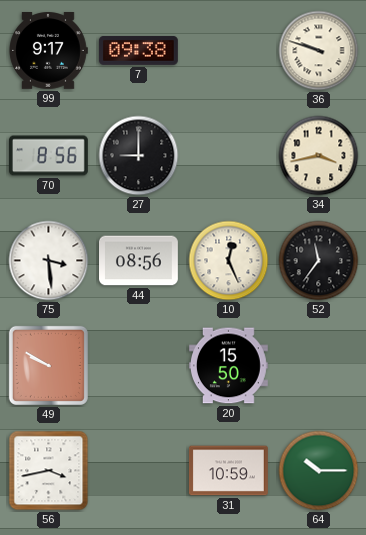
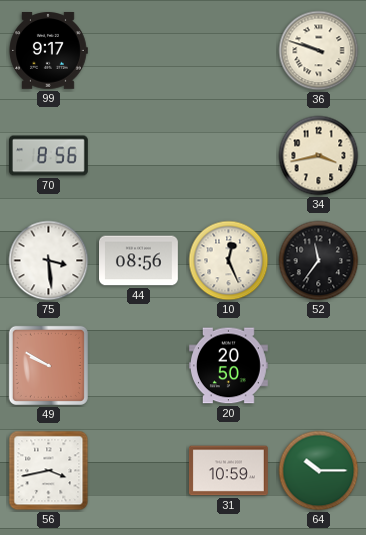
7: 09:38 -> none (138, 51)
27: 9:00 -> none (139, 156)
20: 15:50 -> 20:50 (228, 366)
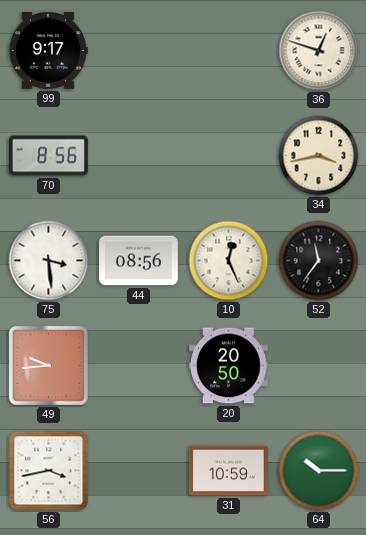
36: 9:48 -> 12:48 (319, 51)
49: 9:50 -> 9:44 (48, 365)
